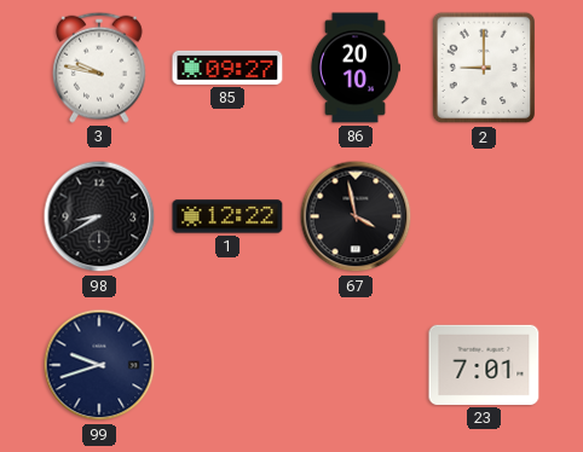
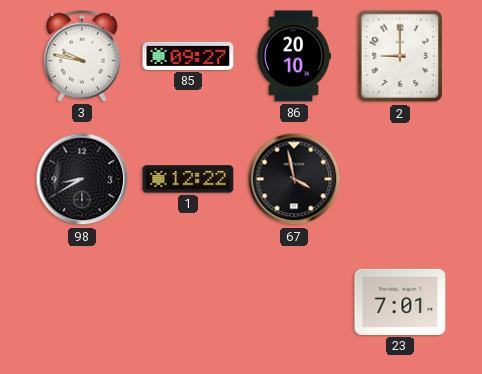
99: 9:42 -> none (99, 365)
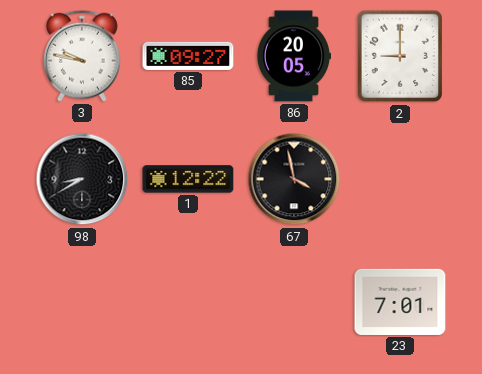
86: 20:10 -> 20:05 (293, 56)
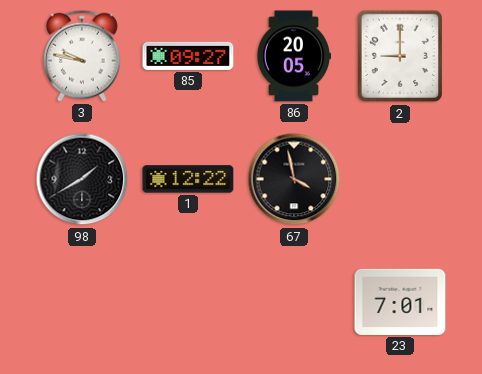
98: 8:40 -> 1:40 (82, 179)
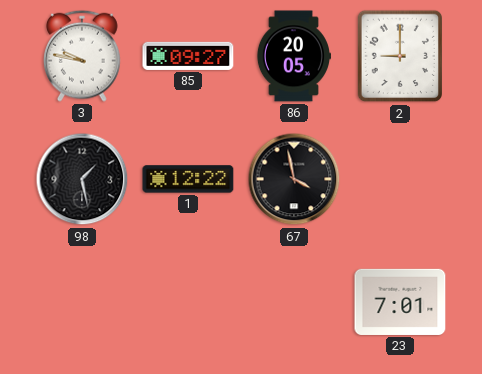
98: 1:40 -> 1:28 (82, 179)
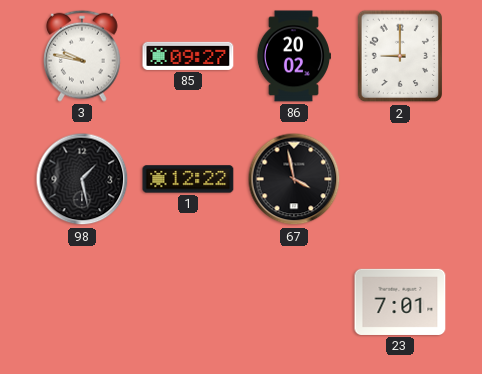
86: 20:05 -> 20:02 (293, 56)
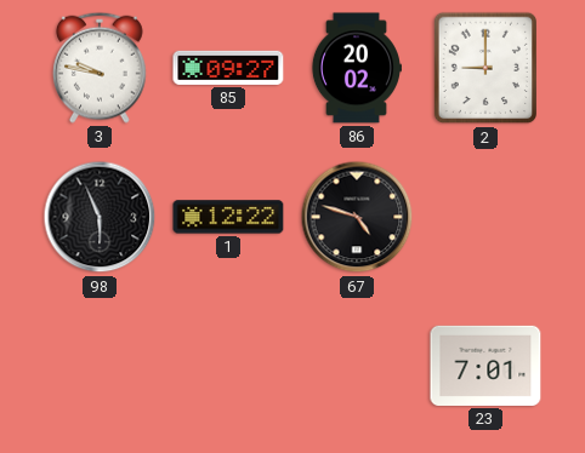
98: 1:28 -> 5:56 (100, 217)
67: 3:58 -> 4:48 (357, 217)
